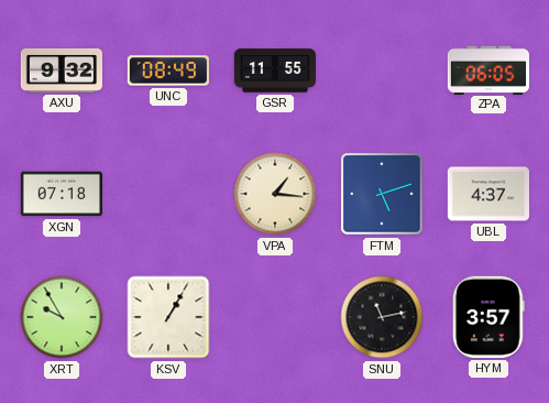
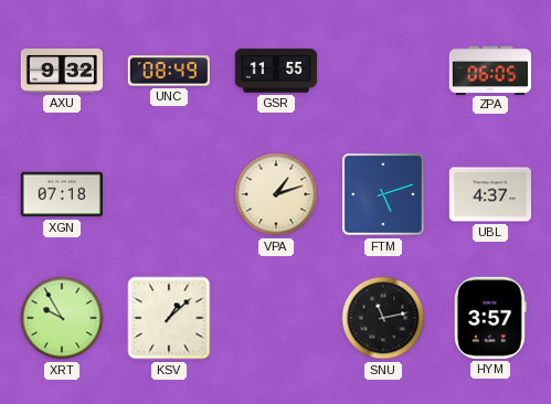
VPA: 1:16 -> 1:12 (276, 194)
KSV: 1:05 -> 1:08 (169, 318)
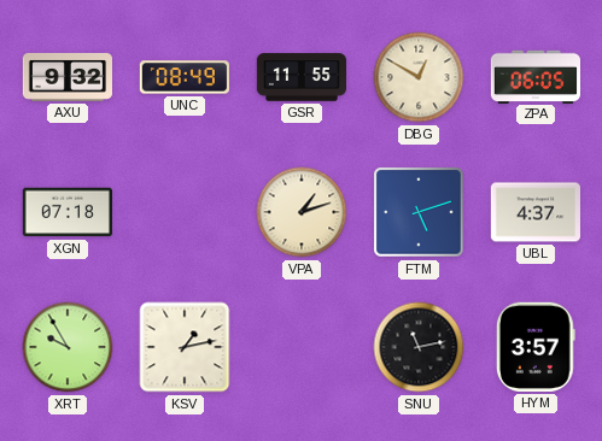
DBG: none -> 12:50 (419, 77)
KSV: 1:08 -> 1:13 (185, 347)
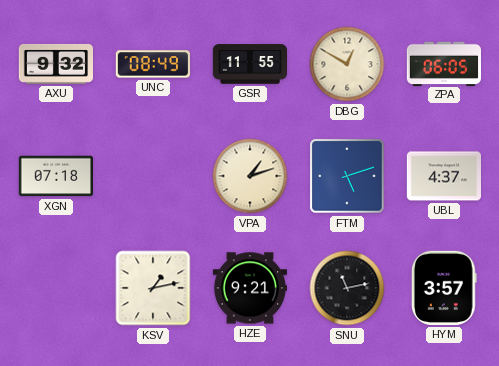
XRT: 9:55 -> none (68, 347)
HZE: none -> 9:21 (249, 288)
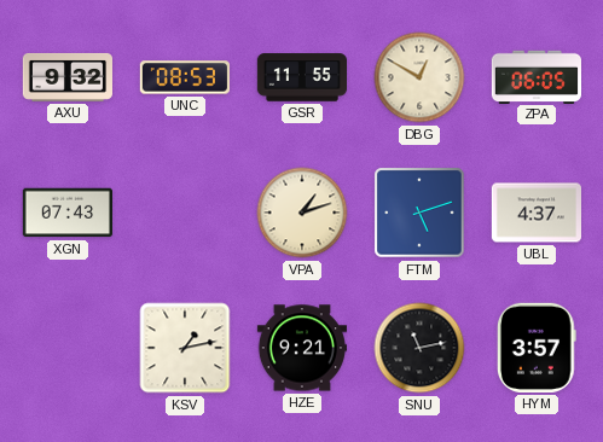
UNC: 08:49 -> 08:53 (184, 77)
XGN: 07:18 -> 07:43 (66, 213)
